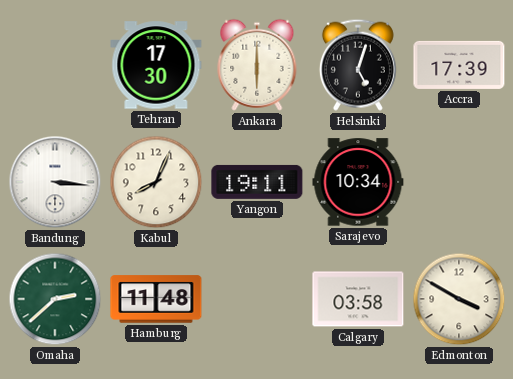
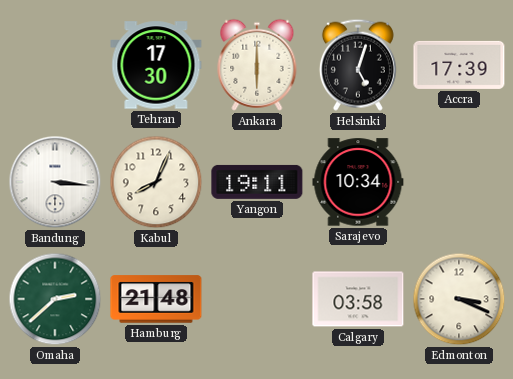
Hamburg: 11:48 -> 21:48 (156, 299)
Edmonton: 3:50 -> 3:19 (459, 299)
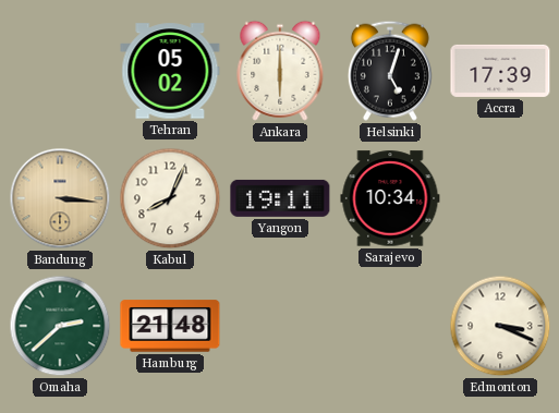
Tehran: 17:30 -> 05:02 (170, 71)
Bandung dial: white -> champagne (60, 198)
Calgary: 03:58 -> none (358, 299)
